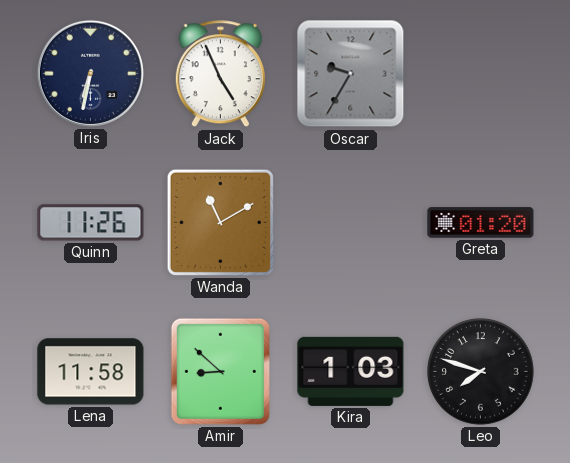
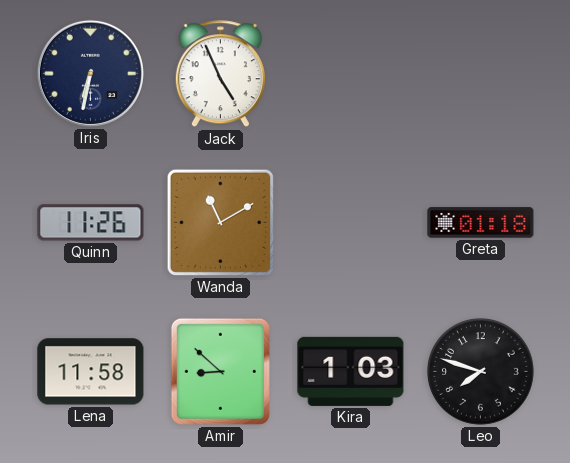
Oscar: 9:35 -> none (351, 74)
Greta: 01:20 -> 01:18 (481, 223)
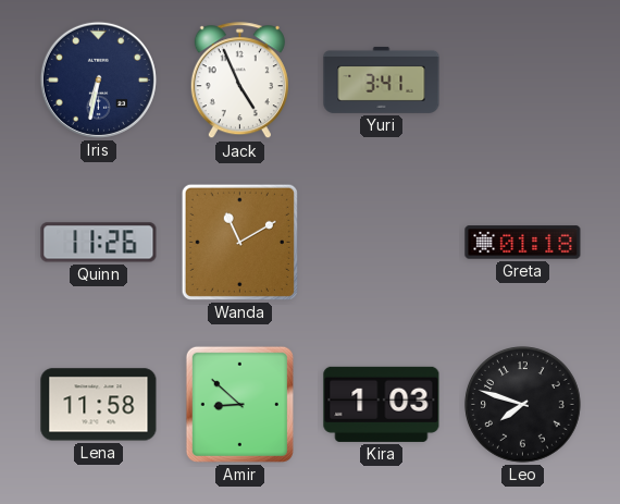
Yuri: none -> 3:41 (382, 79)
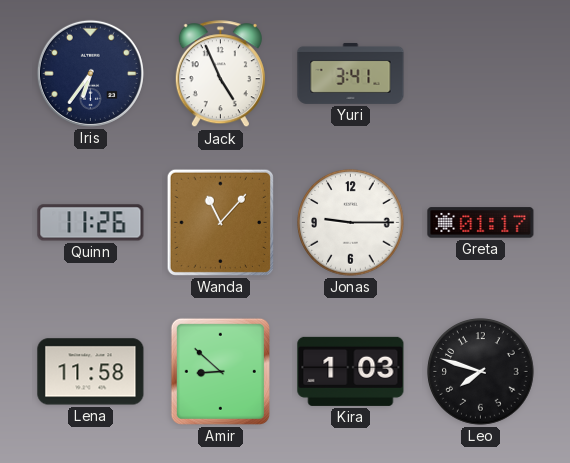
Iris: 6:32 -> 6:36 (90, 73)
Wanda: 11:10 -> 11:07 (220, 222)
Jonas: none -> 9:15 (351, 223)
Greta: 01:18 -> 01:17 (481, 223)
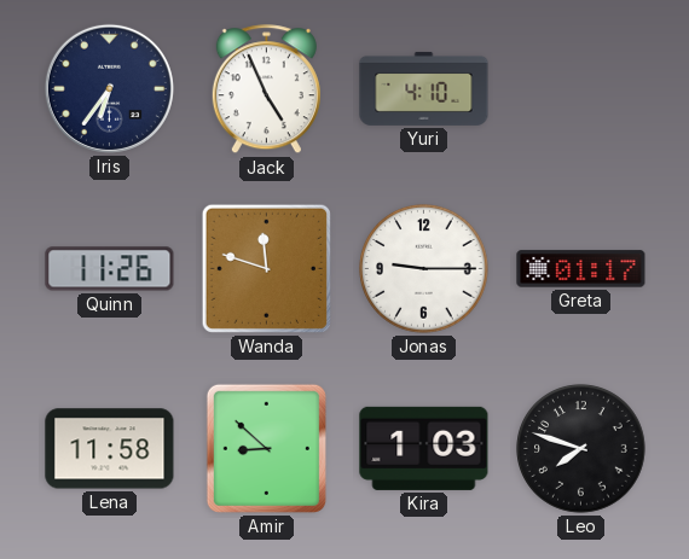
Yuri: 3:41 -> 4:10 (424, 88)
Wanda: 11:07 -> 11:48 (266, 268)
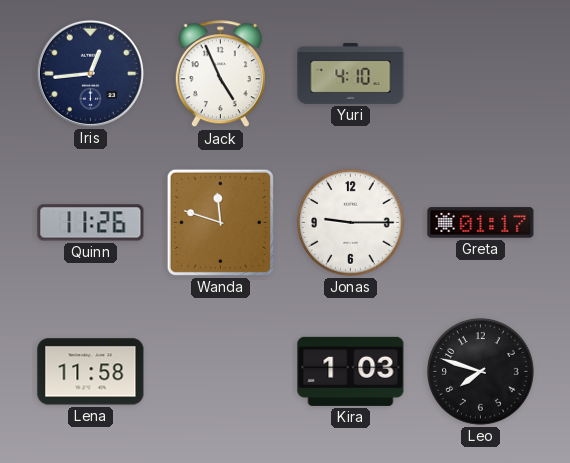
Iris: 6:36 -> 12:44 (90, 73)
Amir: 8:52 -> none (266, 448)
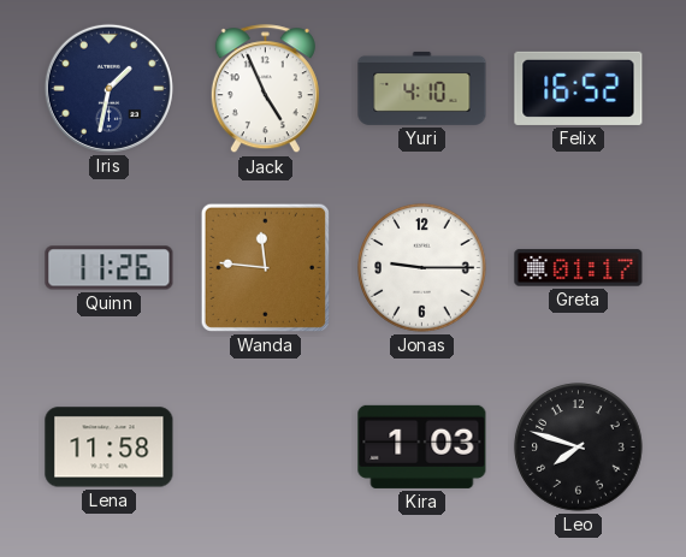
Iris: 12:44 -> 1:32 (108, 88)
Felix: none -> 16:52 (579, 88)
Wanda: 11:48 -> 11:46 (265, 267)
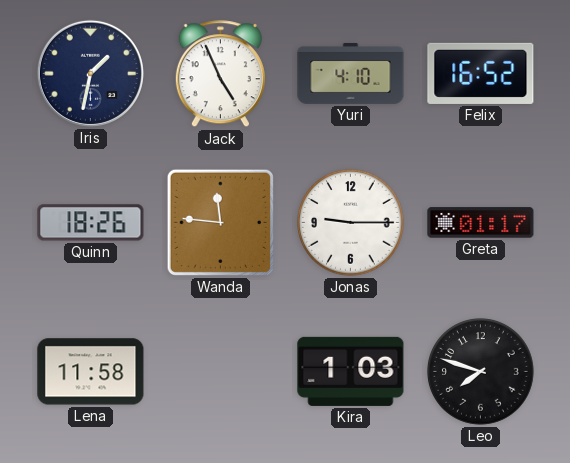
Quinn: 11:26 -> 18:26 (91, 223)
